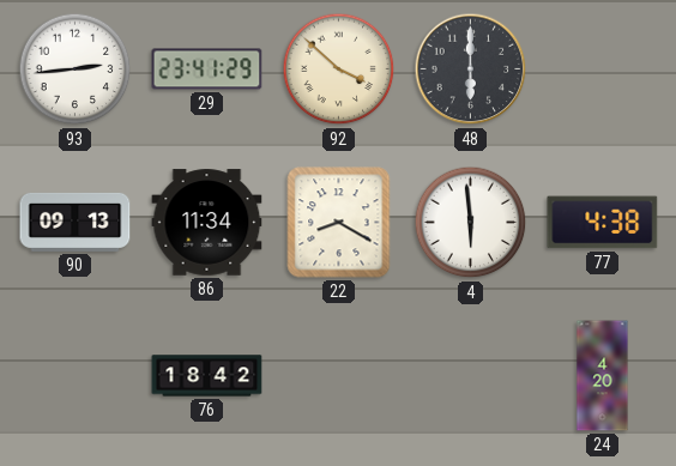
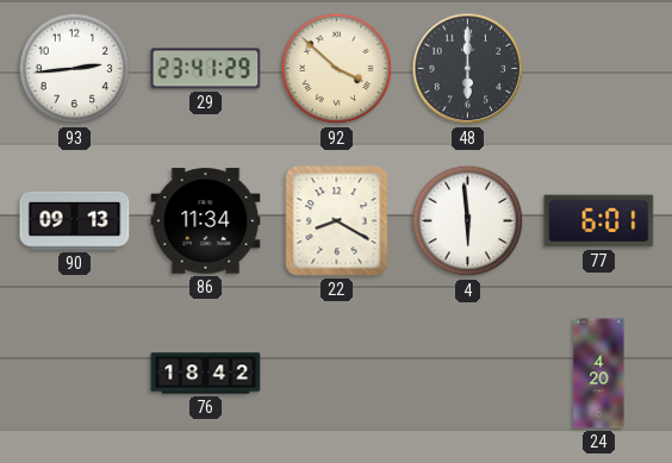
77: 4:38 -> 6:01 (599, 221)
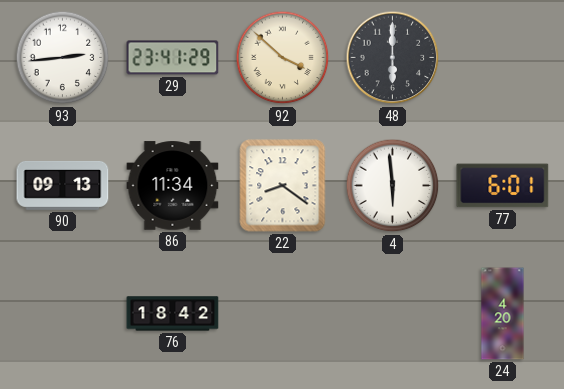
22: 8:20 -> 8:21 (283, 186)
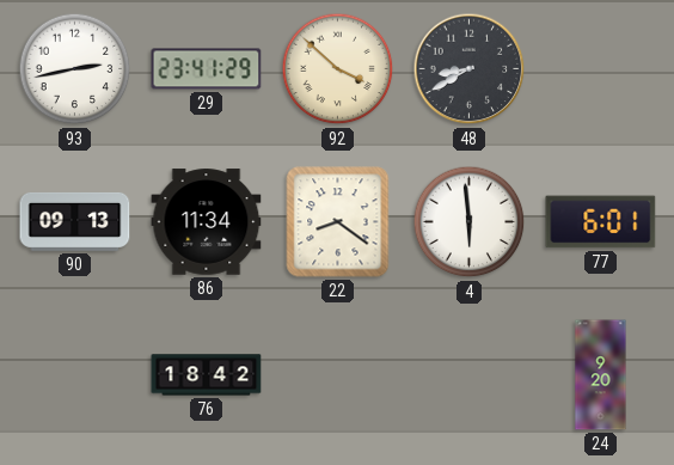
93: 2:44 -> 2:43 (75, 69)
48: 6:00 -> 8:40 (470, 69)
24: 4:20 -> 9:20 (601, 375)
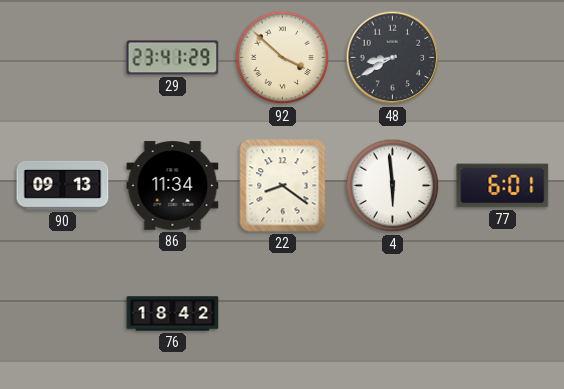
93: 2:43 -> none (75, 69)
24: 9:20 -> none (601, 375)
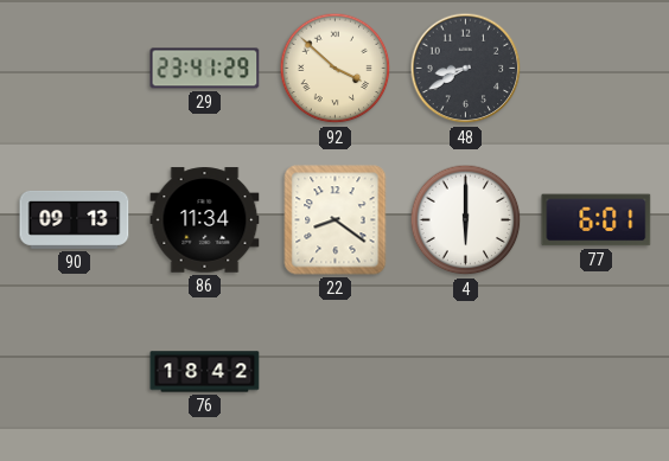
4: 5:59 -> 6:00 (466, 220)
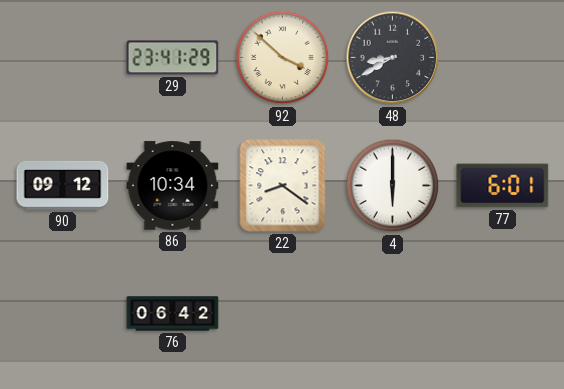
90: 09:13 -> 09:12 (63, 185)
86: 11:34 -> 10:34 (173, 186)
76: 18:42 -> 06:42 (173, 314)
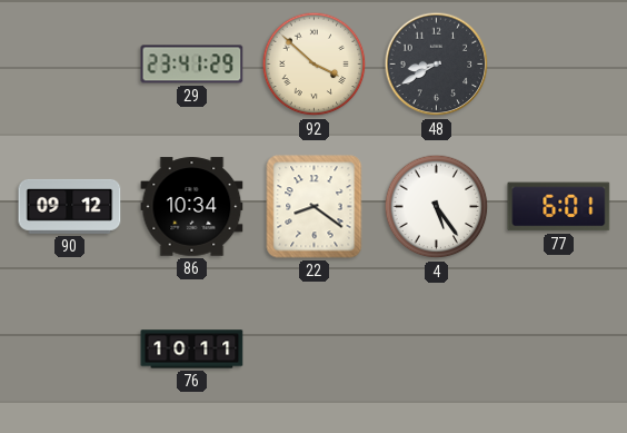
4: 6:00 -> 5:24 (437, 207)
76: 06:42 -> 10:11 (192, 350)
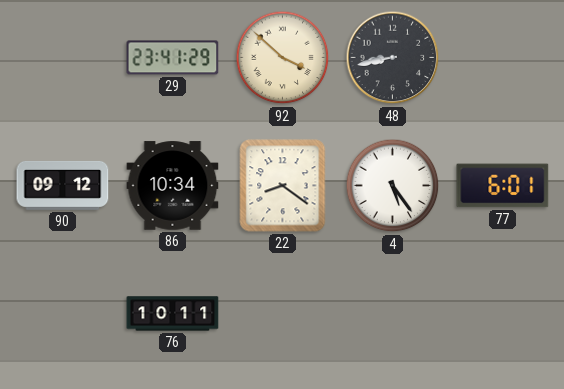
48: 8:40 -> 8:43 (393, 58)
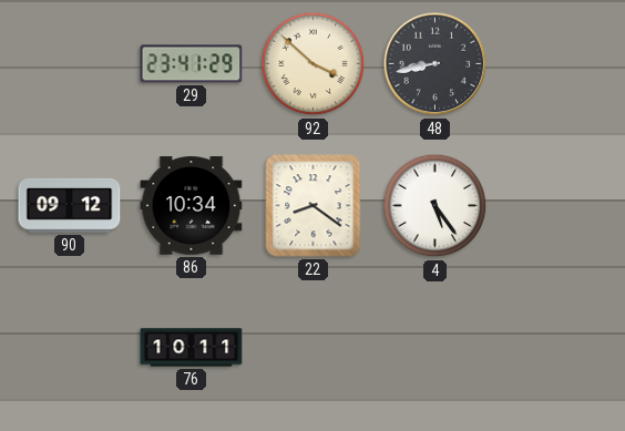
77: 6:01 -> none (503, 186)
